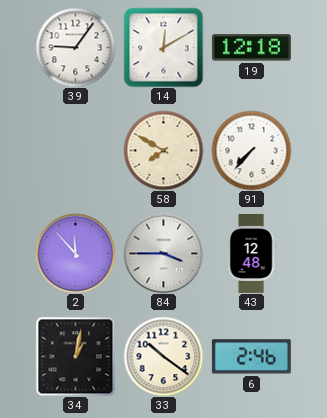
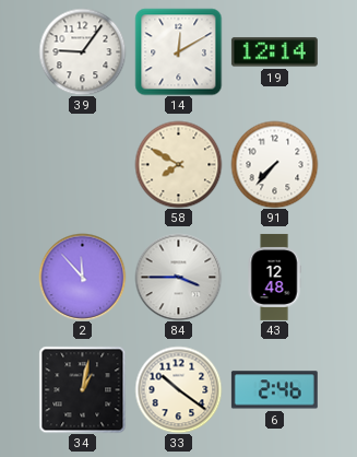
19: 12:18 -> 12:14 (274, 52)
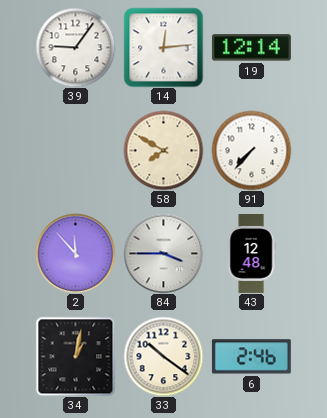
14: 12:10 -> 12:14 (163, 47)
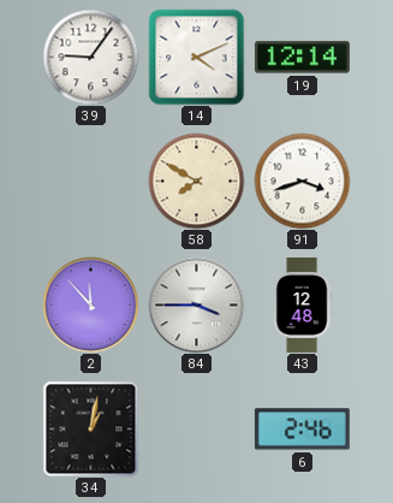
14: 12:14 -> 4:11 (196, 57)
91: 7:37 -> 3:42 (302, 181)
33: 10:21 -> none (163, 356)
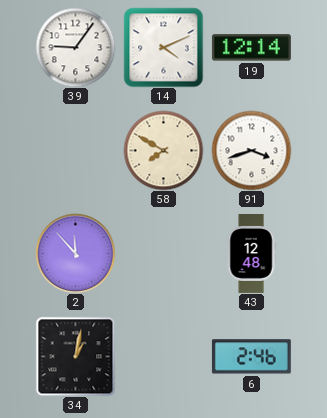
84: 3:45 -> none (196, 304)
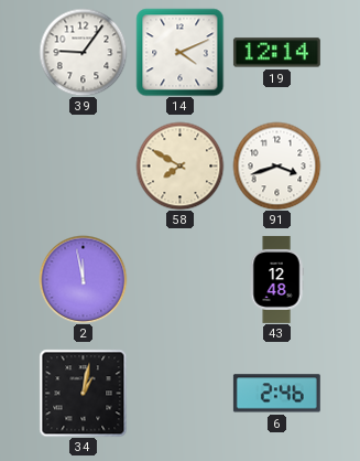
2: 11:53 -> 11:58 (83, 279)
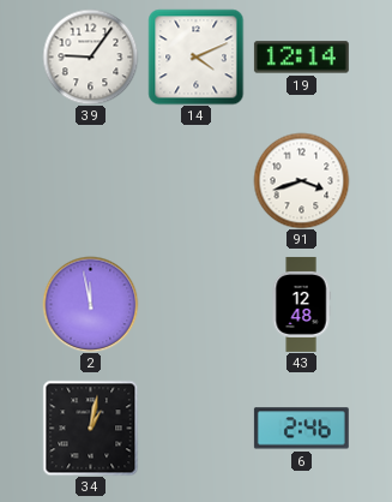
58: 7:50 -> none (179, 165)
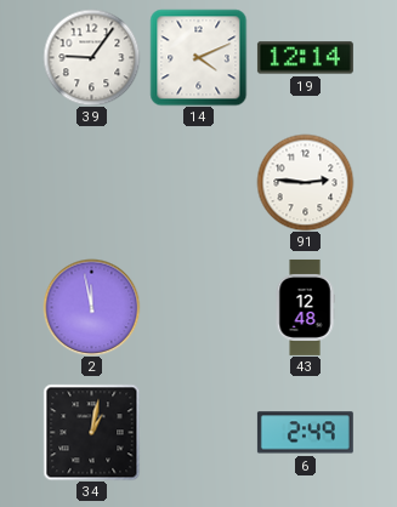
91: 3:42 -> 2:46 (305, 182)
6: 2:46 -> 2:49 (305, 433)
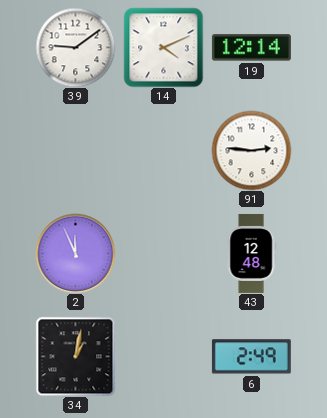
39: 9:06 -> 9:09 (75, 47)
2: 11:58 -> 11:56 (75, 253)
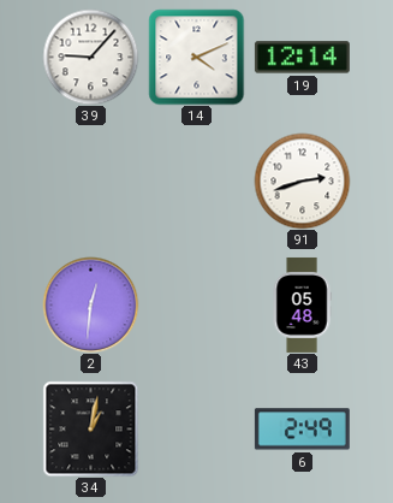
39: 9:09 -> 9:07 (90, 57)
91: 2:46 -> 2:42 (302, 181)
2: 11:56 -> 12:31 (90, 304)
43: 12:48 -> 05:48 (302, 304)
